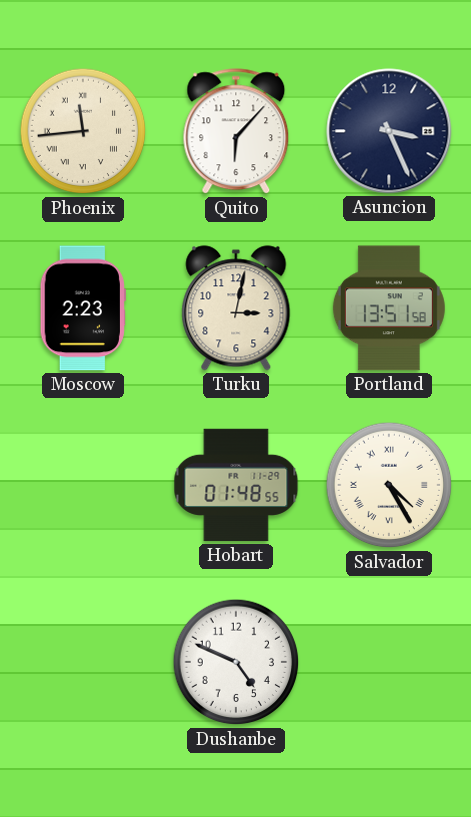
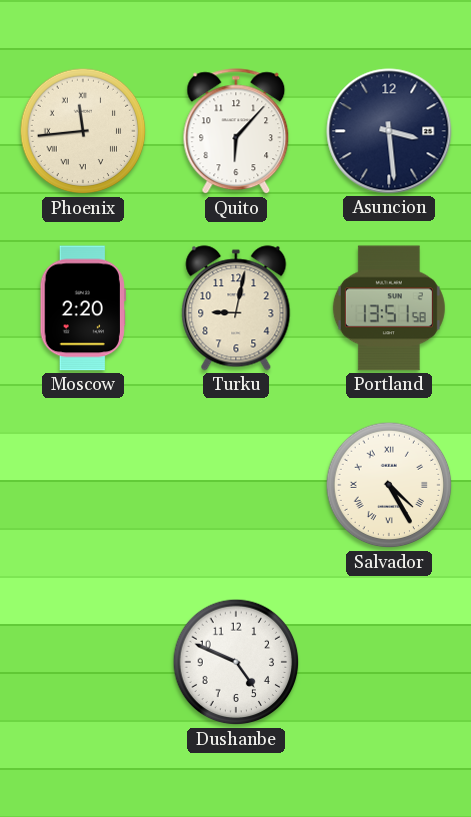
Asuncion: 3:26 -> 3:29 (389, 131)
Moscow: 2:23 -> 2:20 (83, 308)
Turku: 3:02 -> 9:02 (236, 308)
Hobart: 01:48 -> none (236, 485)
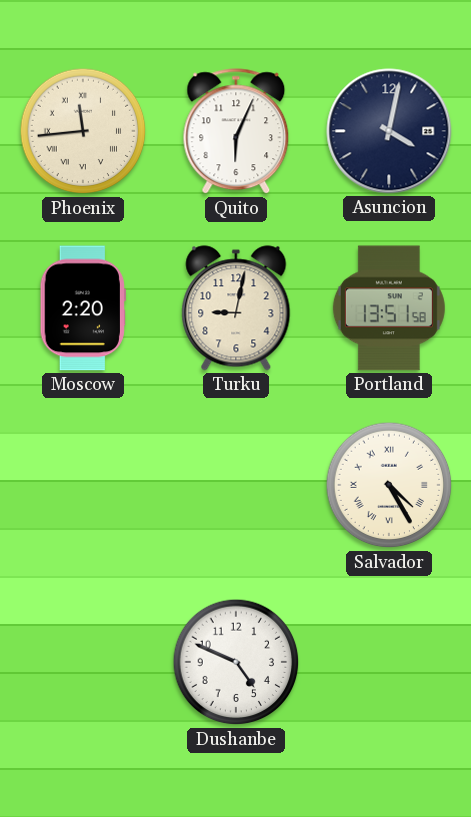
Quito: 6:07 -> 6:04 (236, 132)
Asuncion: 3:29 -> 4:02 (389, 131)
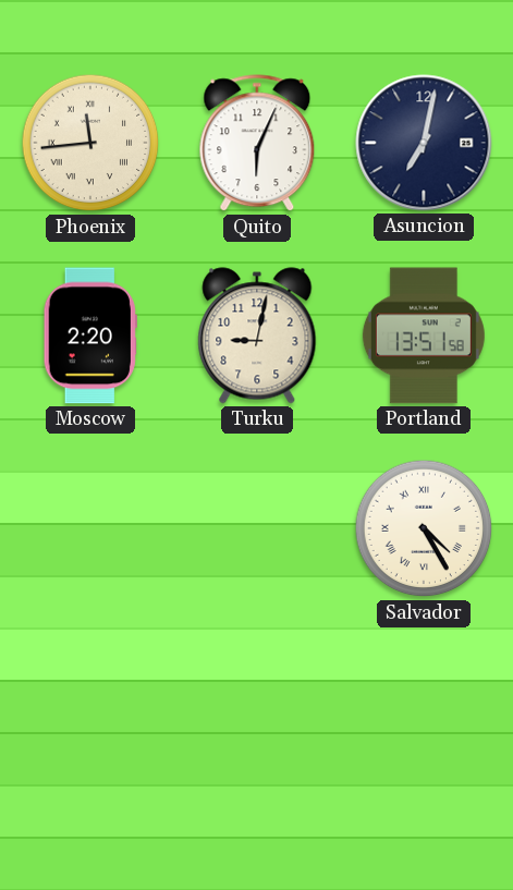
Asuncion: 4:02 -> 7:02 (424, 143)
Dushanbe: 4:49 -> none (236, 662)
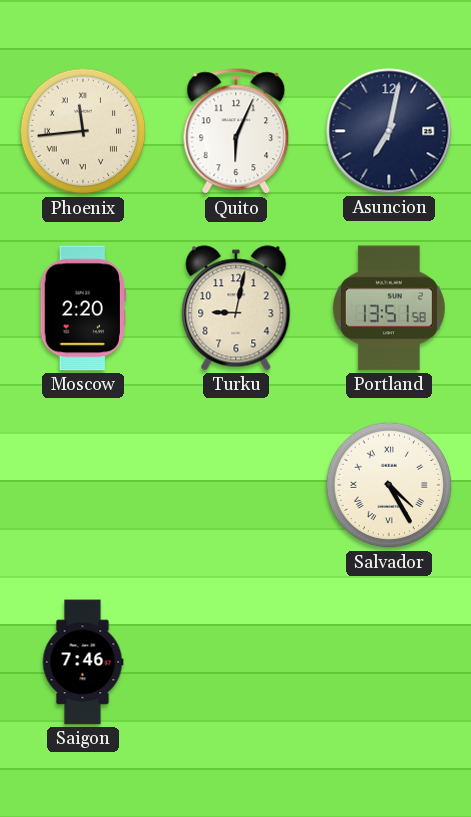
Saigon: none -> 7:46 (83, 662)
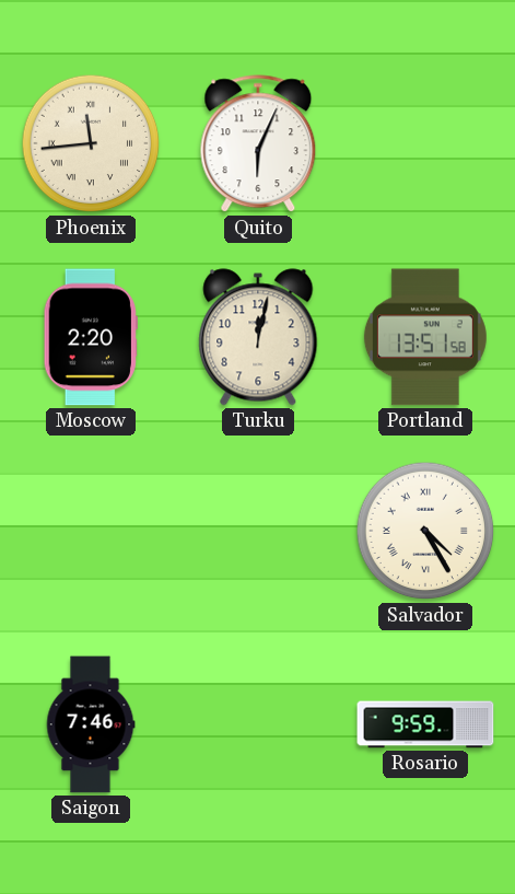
Asuncion: 7:02 -> none (389, 131)
Turku: 9:02 -> 12:02 (258, 337)
Rosario: none -> 9:59 (425, 724)
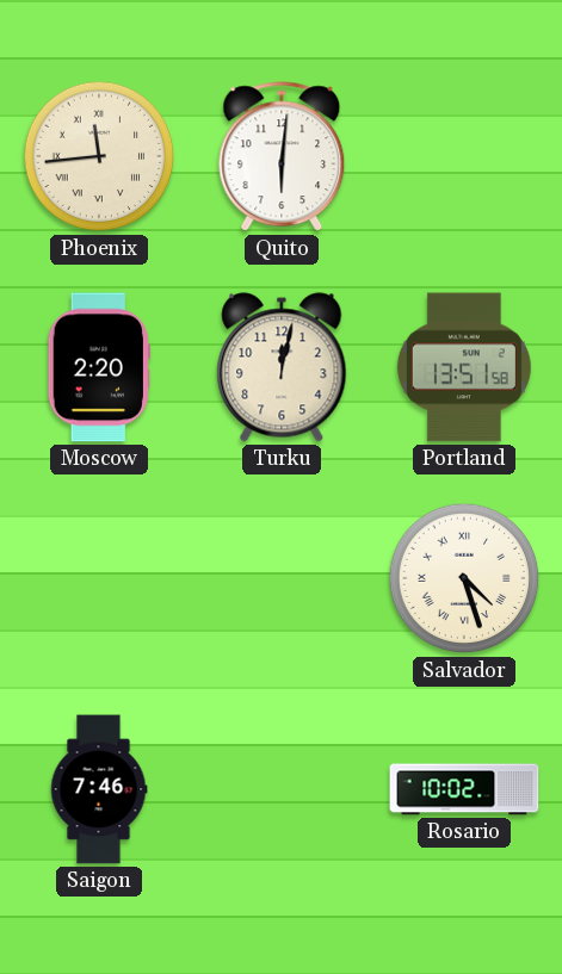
Quito: 6:04 -> 6:01 (282, 157)
Salvador: 4:25 -> 4:27 (464, 578)
Rosario: 9:59 -> 10:02 (464, 789)
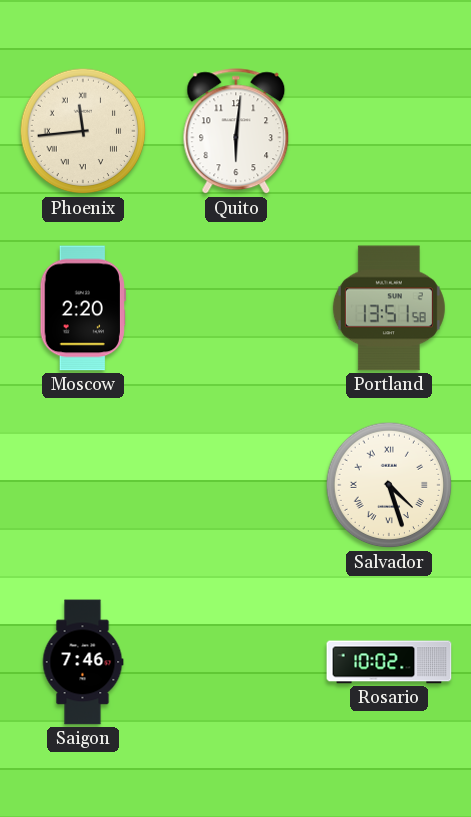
Turku: 12:02 -> none (282, 367)
